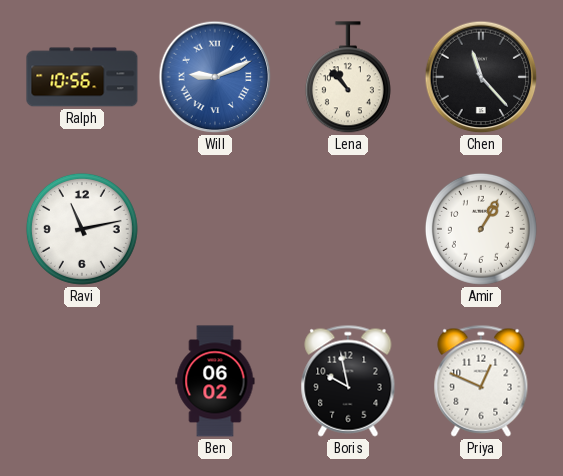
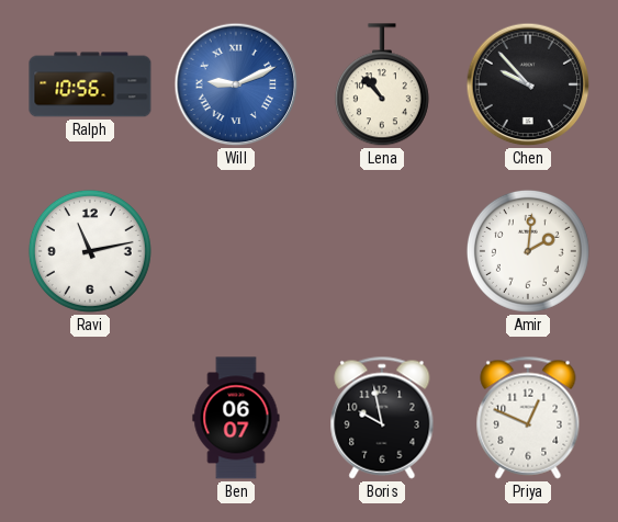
Chen: 11:23 -> 9:53 (528, 84)
Amir: 1:05 -> 2:01 (528, 251)
Ben: 06:02 -> 06:07 (236, 418)
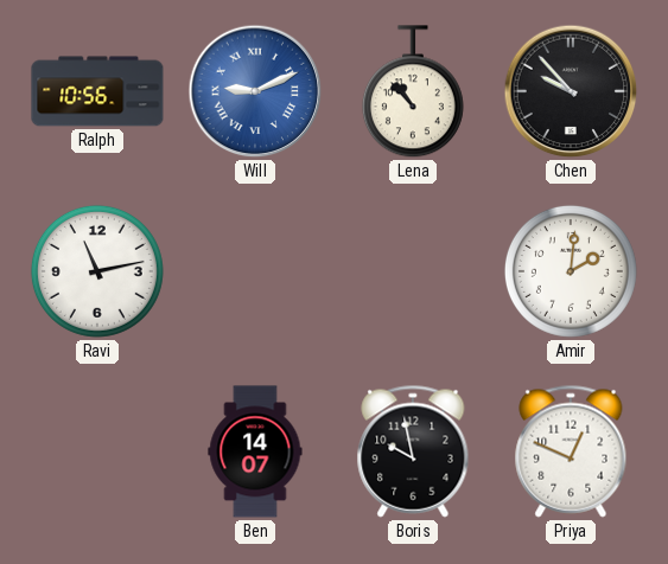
Ben: 06:07 -> 14:07 (255, 451)
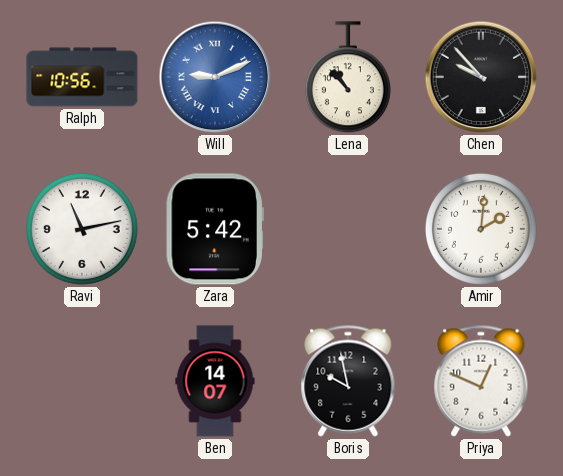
Zara: none -> 5:42 (215, 229)
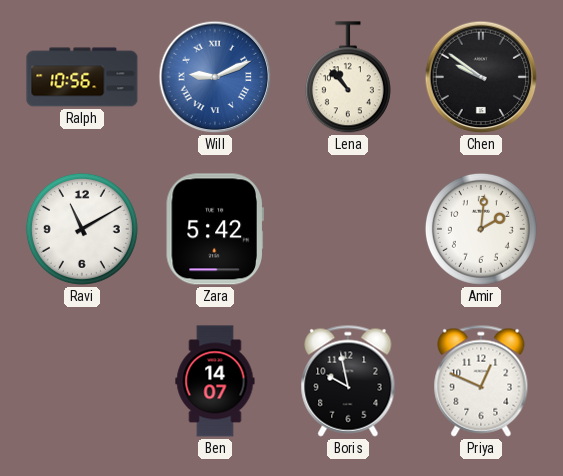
Chen: 9:53 -> 9:51 (481, 77)
Ravi: 11:13 -> 11:10 (82, 229)
